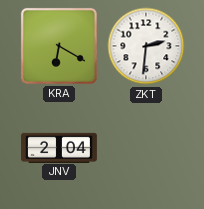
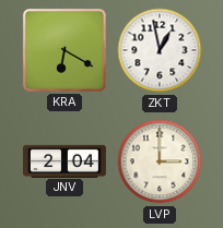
ZKT: 2:31 -> 12:58 (160, 50)
LVP: none -> 3:00 (160, 161)
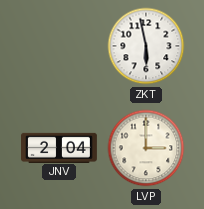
KRA: 6:20 -> none (64, 50)
ZKT: 12:58 -> 5:58 (146, 46)
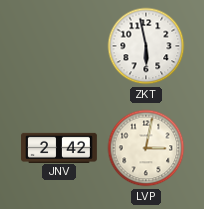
JNV: 2:04 -> 2:42 (60, 147)
LVP: 3:00 -> 3:02 (146, 148)
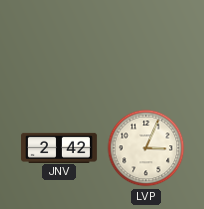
ZKT: 5:58 -> none (146, 46)
LVP: 3:02 -> 3:04 (146, 148)
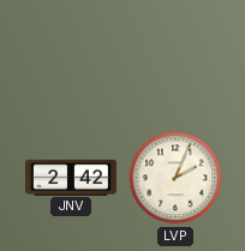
LVP: 3:04 -> 2:04 (175, 178)
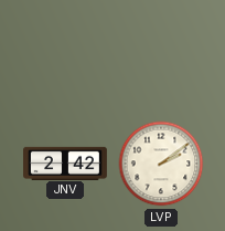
LVP: 2:04 -> 2:09 (161, 164)
